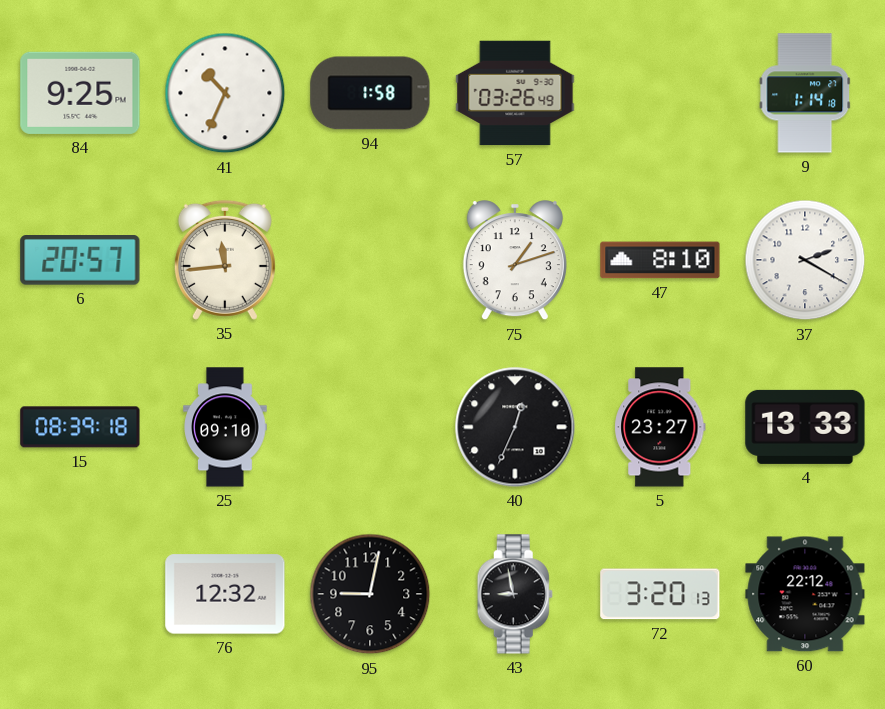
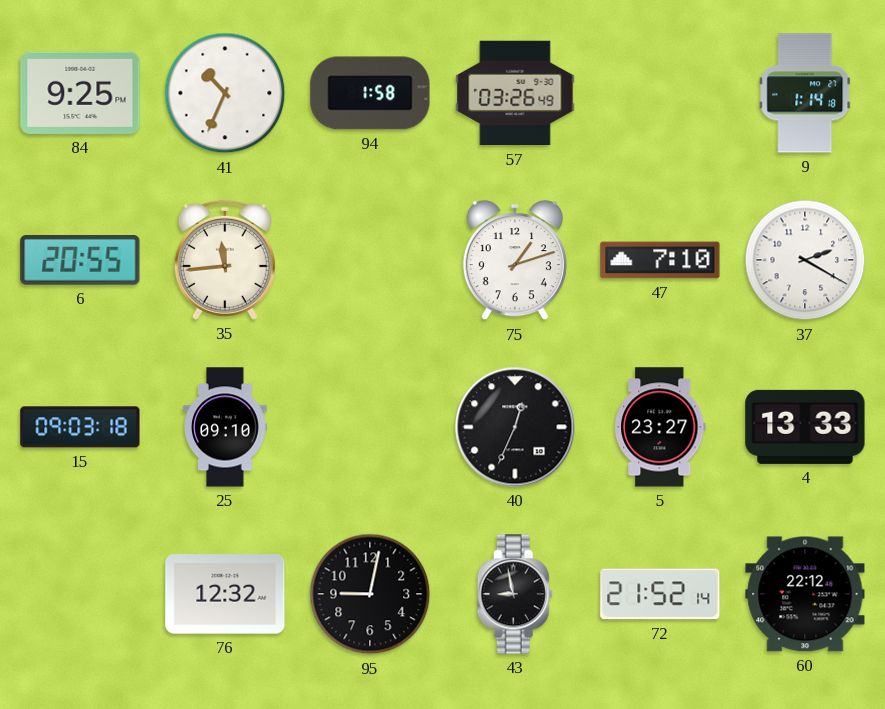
6: 20:57 -> 20:55 (80, 261)
47: 8:10 -> 7:10 (660, 260)
15: 08:39 -> 09:03 (80, 427)
72: 3:20 -> 21:52 (660, 594)
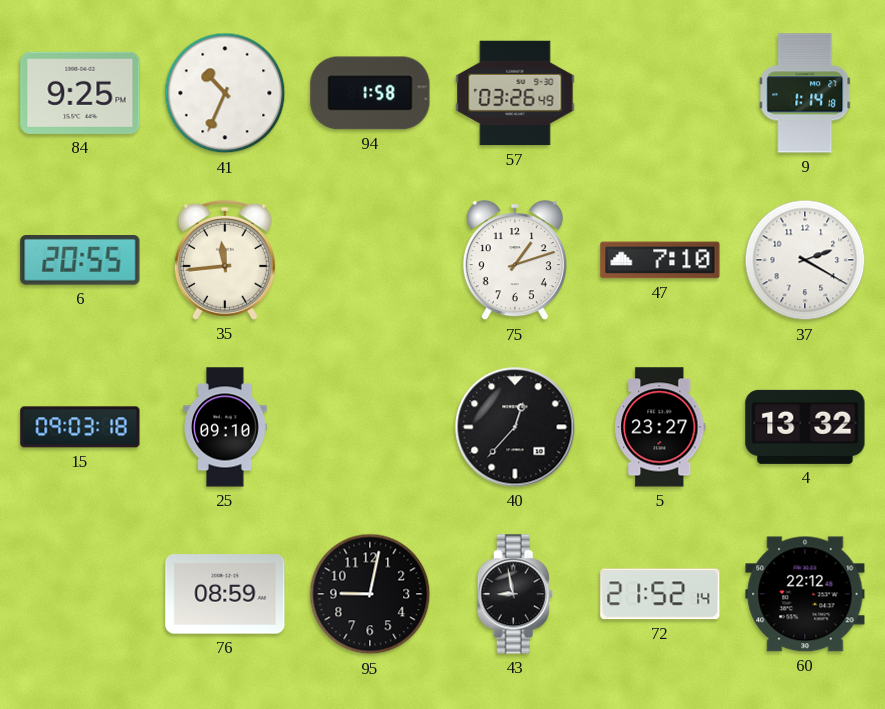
40: 12:34 -> 12:37 (515, 427)
4: 13:33 -> 13:32 (805, 427)
76: 12:32 -> 08:59 (225, 594)
